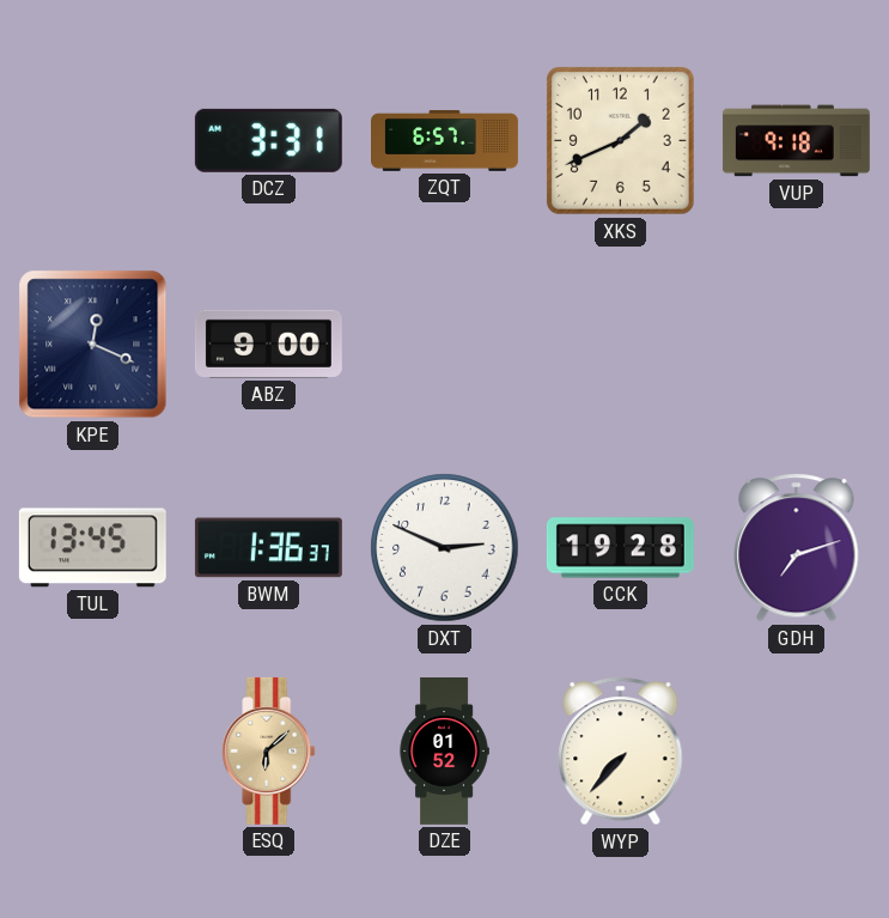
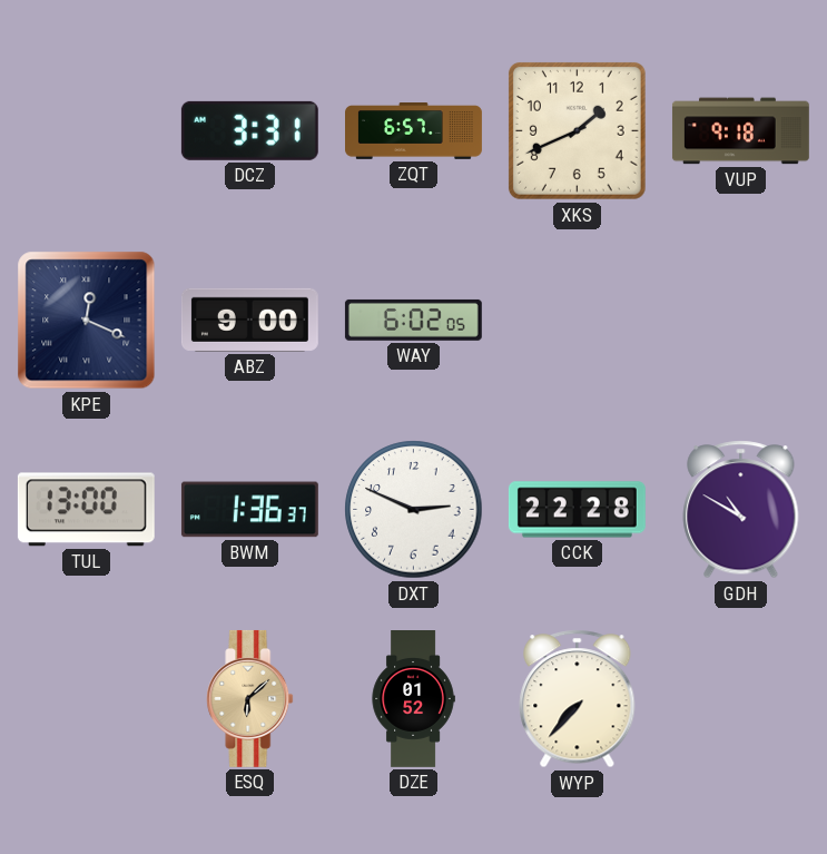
WAY: none -> 6:02 (413, 320)
TUL: 13:45 -> 13:00 (86, 510)
CCK: 19:28 -> 22:28 (577, 510)
GDH: 7:12 -> 10:50 (741, 510)
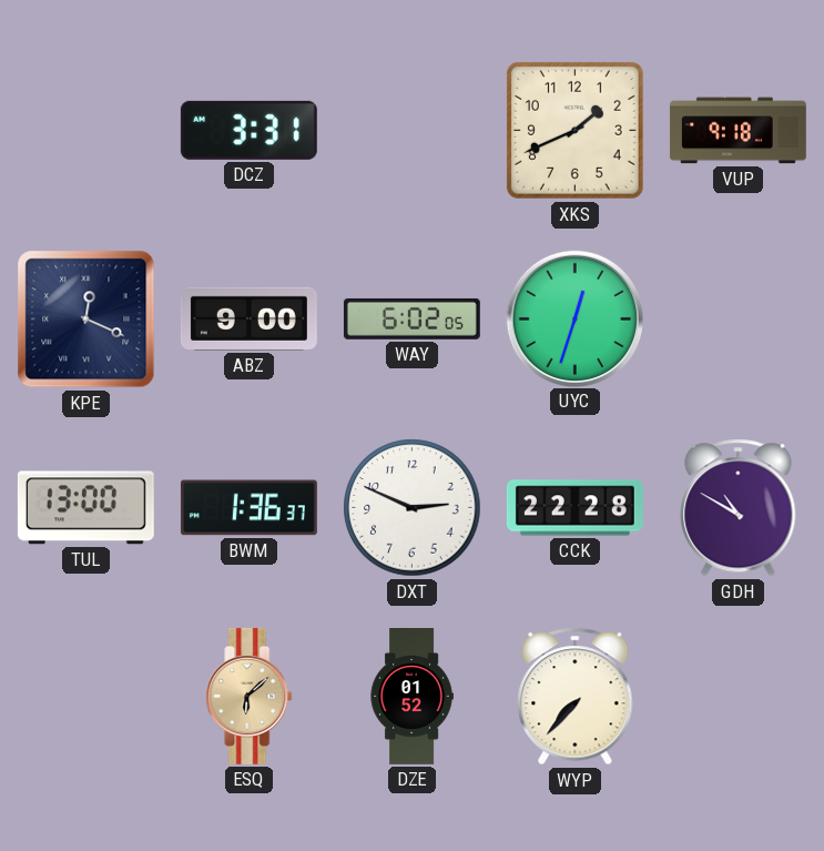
ZQT: 6:57 -> none (414, 131)
UYC: none -> 12:33 (574, 318)
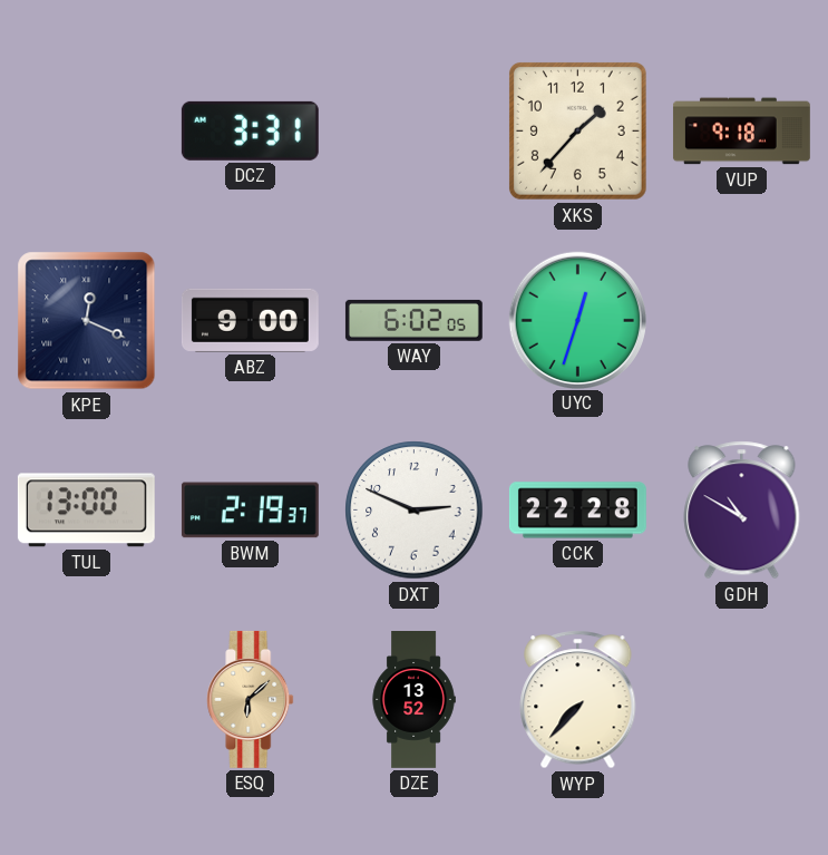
XKS: 1:41 -> 1:37 (577, 130)
BWM: 1:36 -> 2:19 (250, 511)
DZE: 01:52 -> 13:52 (413, 700)
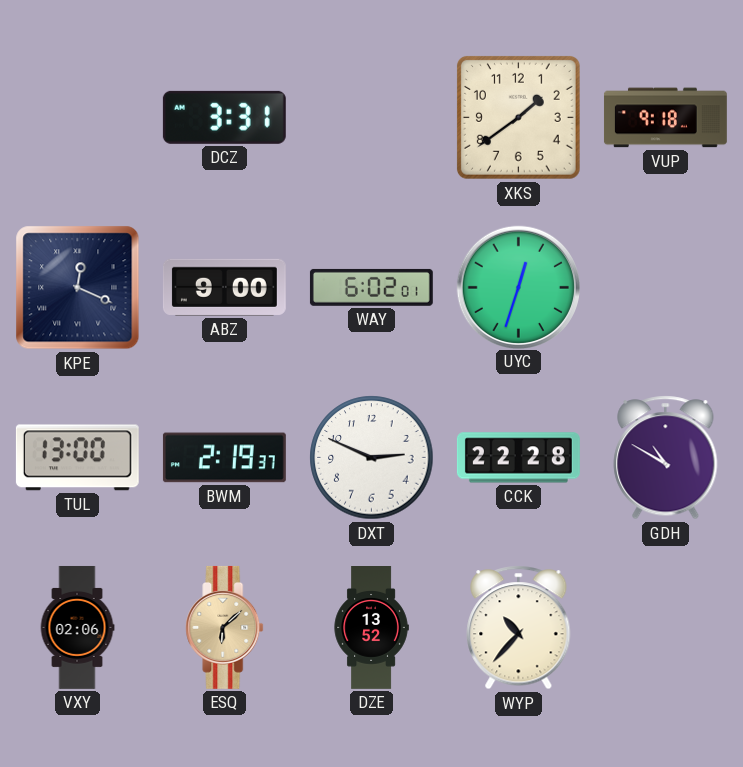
XKS: 1:37 -> 1:39 (518, 117)
WAY: 6:02:05 -> 6:02:01 (371, 287)
VXY: none -> 02:06 (77, 627)
WYP: 7:37 -> 10:37 (519, 628)
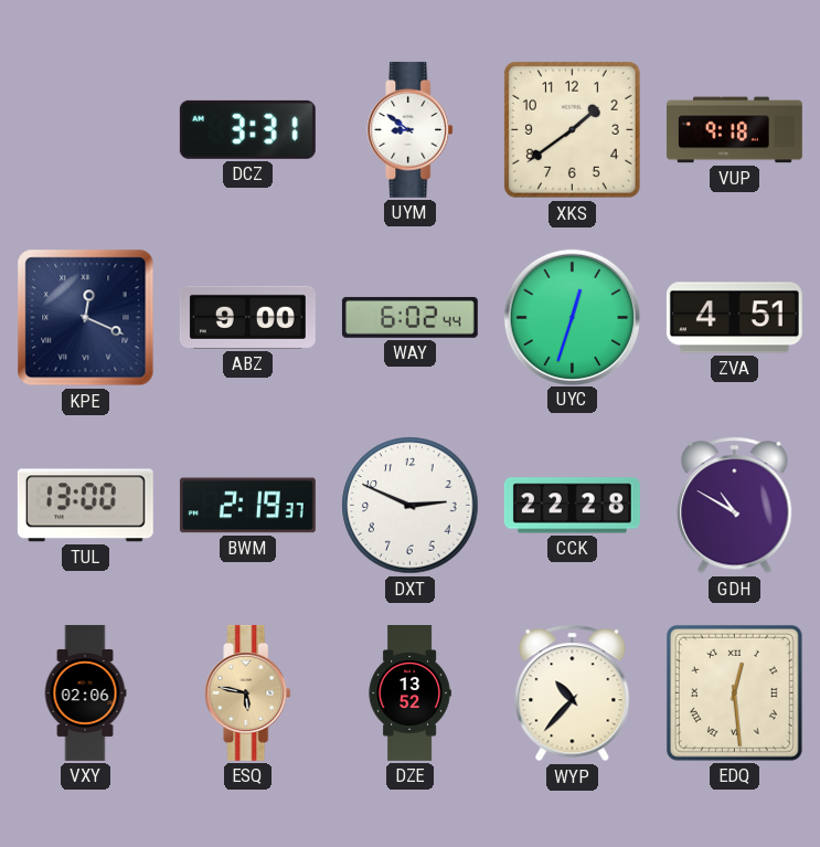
UYM: none -> 8:51 (411, 129)
WAY: 6:02:01 -> 6:02:44 (409, 317)
ZVA: none -> 4:51 (734, 318)
ESQ: 6:08 -> 5:47 (248, 692)
EDQ: none -> 12:29 (734, 692)
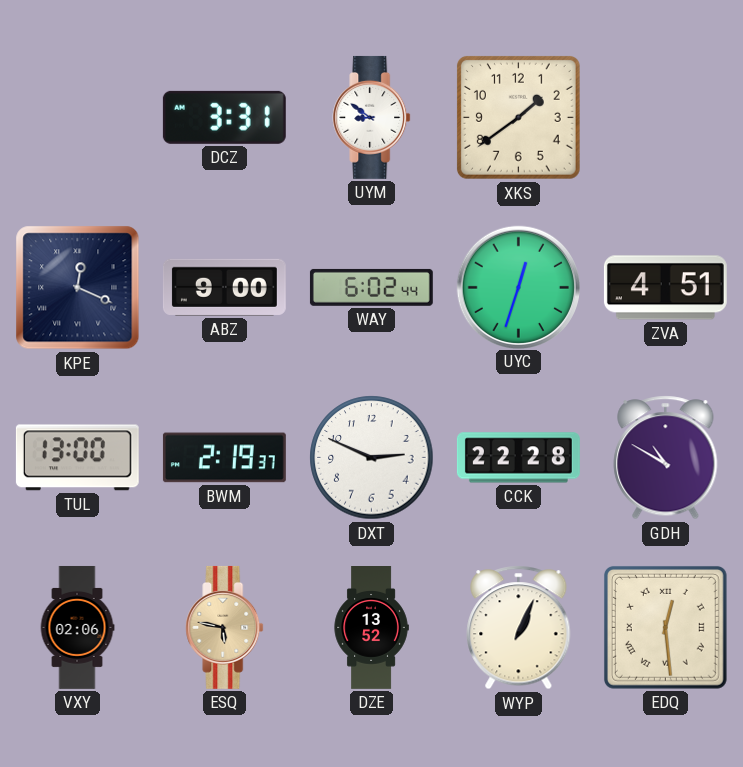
VUP: 9:18 -> none (734, 130)
WYP: 10:37 -> 1:04 (519, 628)
